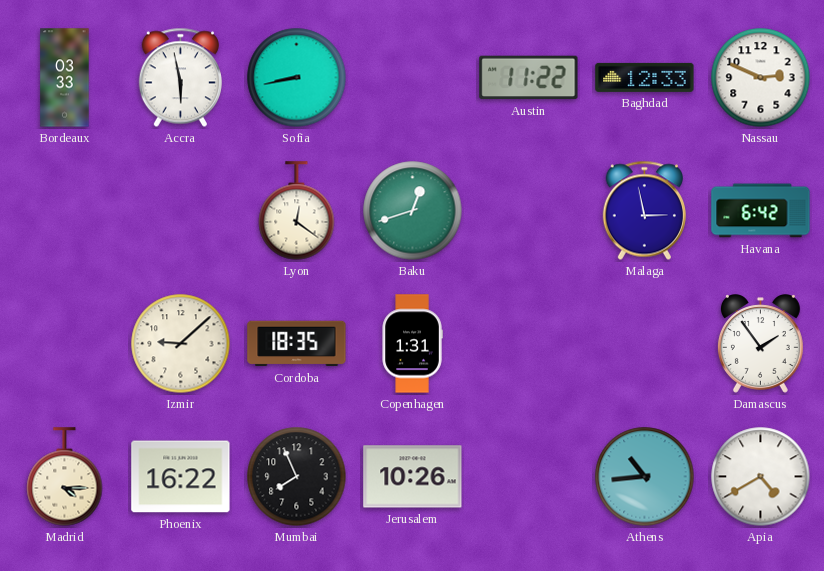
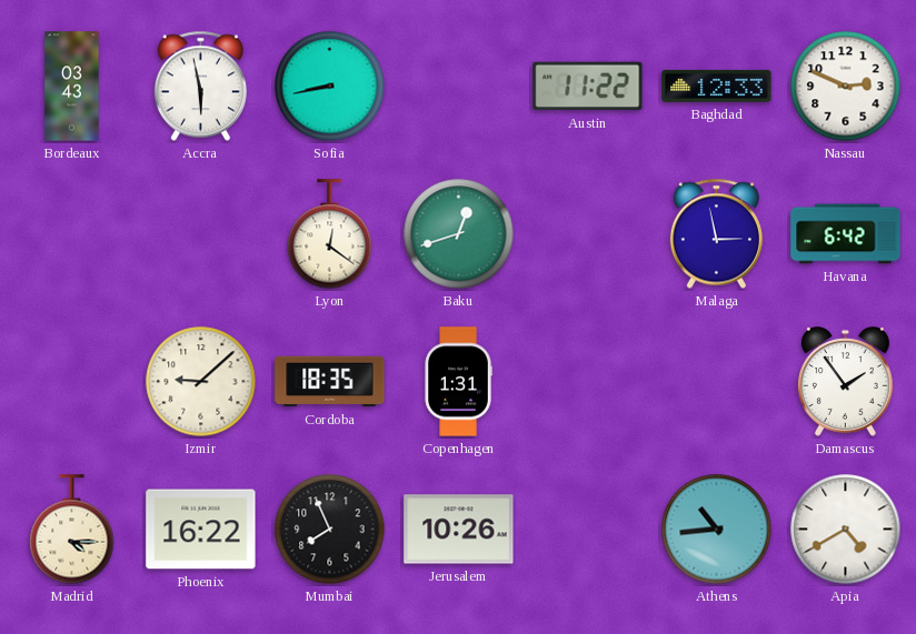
Bordeaux: 03:33 -> 03:43 (72, 87)
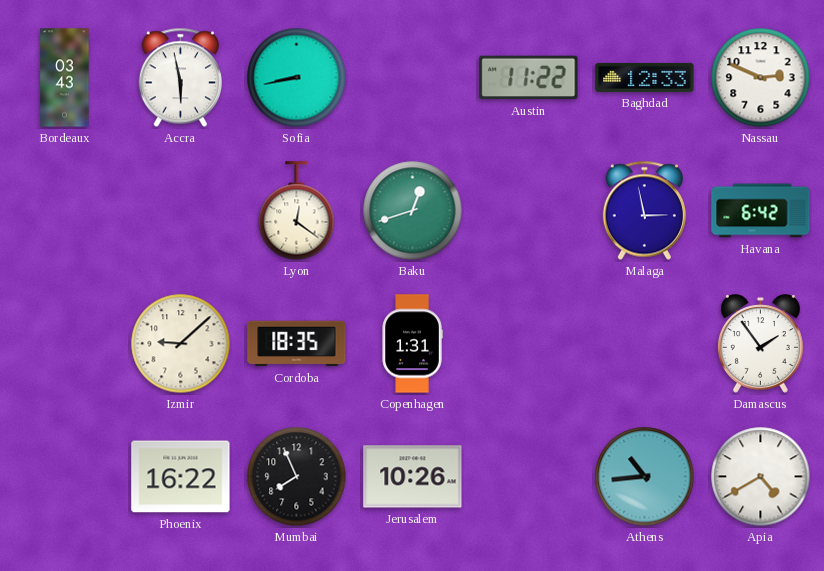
Madrid: 4:15 -> none (72, 530)
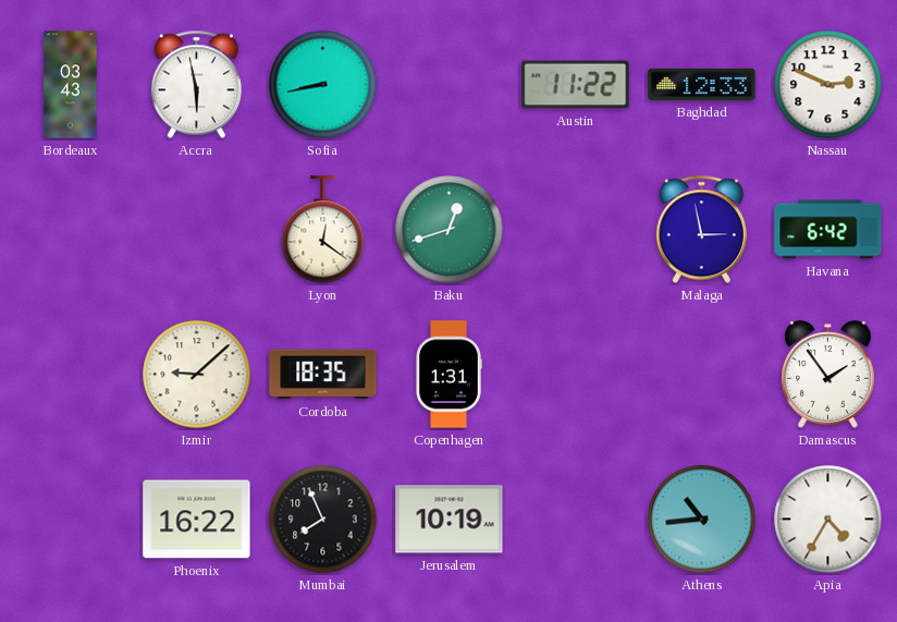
Jerusalem: 10:26 -> 10:19 (450, 520)
Apia: 4:40 -> 4:35 (828, 520)
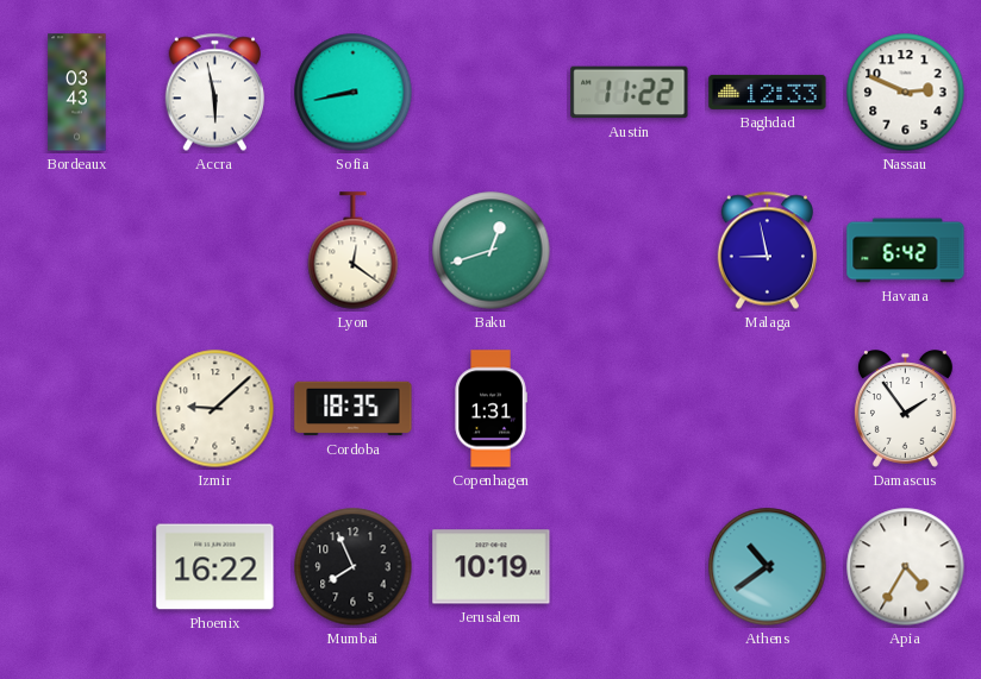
Malaga: 2:58 -> 8:58 (767, 251)
Athens: 10:44 -> 10:39 (768, 567)
